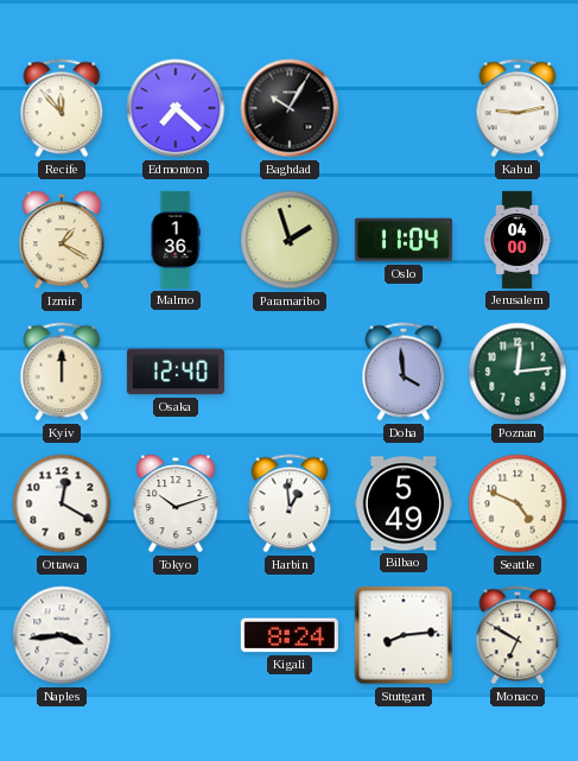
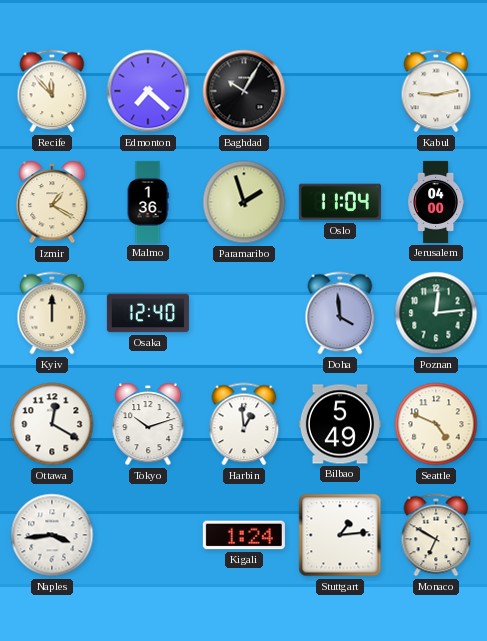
Kigali: 8:24 -> 1:24 (244, 535)
Stuttgart: 8:14 -> 1:14 (340, 535)
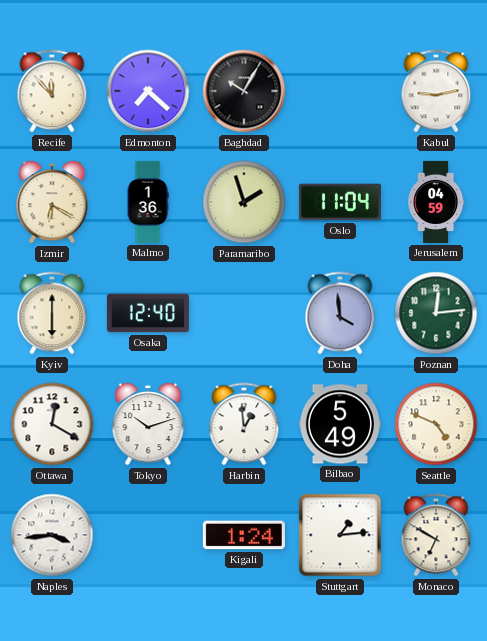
Izmir: 1:20 -> 6:20 (52, 202)
Jerusalem: 04:00 -> 04:59 (436, 202)
Kyiv: 12:00 -> 6:00 (52, 313)
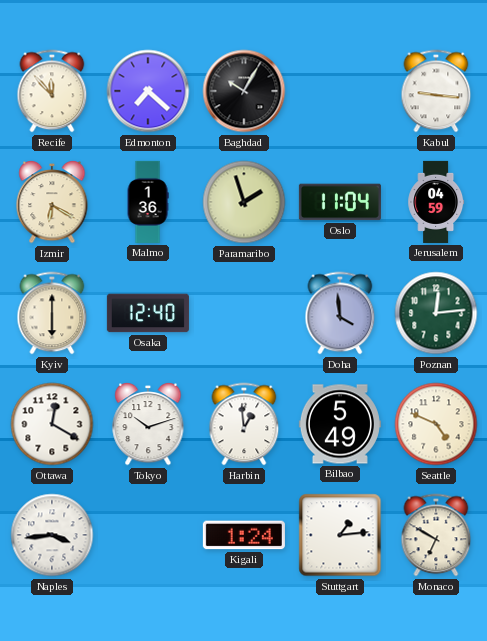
Kabul: 9:13 -> 9:16 (436, 91)
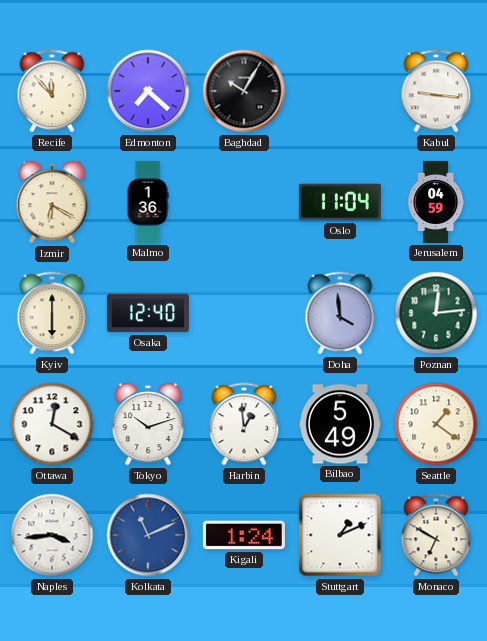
Paramaribo: 1:57 -> none (244, 202)
Seattle: 4:49 -> 1:21 (436, 424)
Kolkata: none -> 11:11 (148, 535)
Stuttgart: 1:14 -> 1:11 (340, 535)
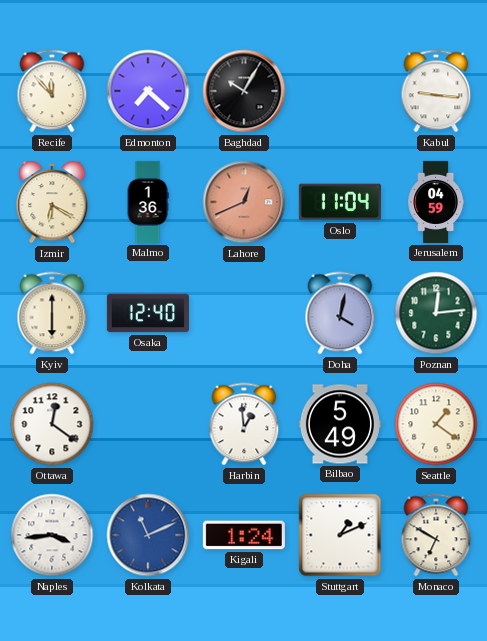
Lahore: none -> 12:41 (244, 202)
Doha: 3:59 -> 4:02 (340, 313)
Ottawa: 12:20 -> 12:21 (52, 424)
Tokyo: 10:12 -> none (148, 424)
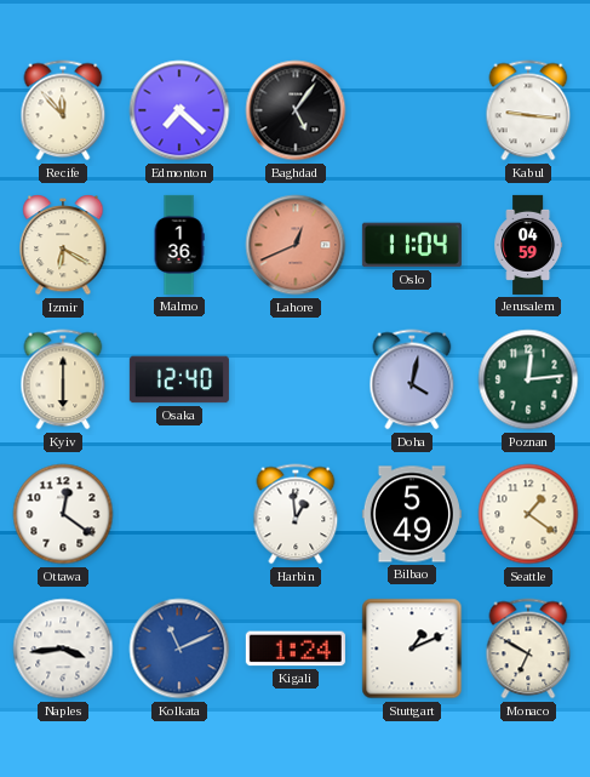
Baghdad: 10:05 -> 5:06 (296, 110)
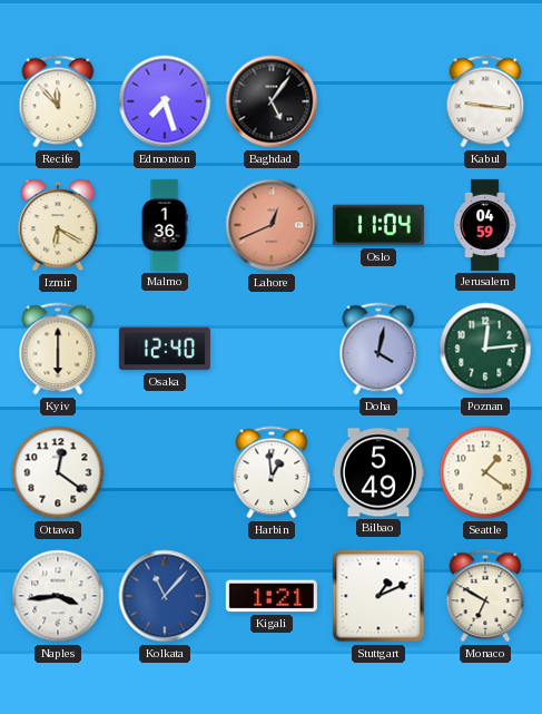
Edmonton: 7:22 -> 7:27 (165, 101)
Kolkata: 11:11 -> 11:07 (165, 596)
Kigali: 1:24 -> 1:21 (272, 596)
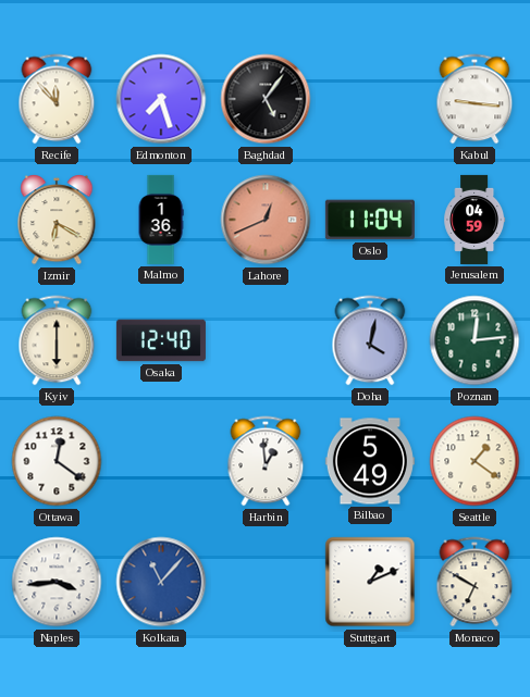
Kigali: 1:21 -> none (272, 596)
